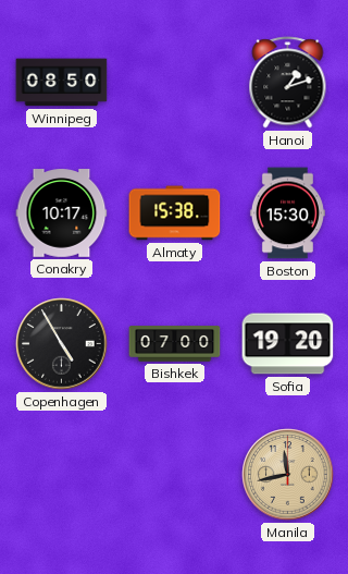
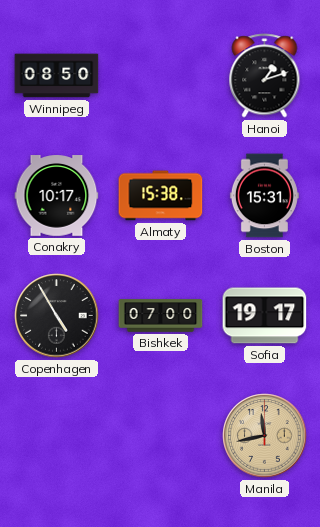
Boston: 15:30 -> 15:31 (264, 196)
Sofia: 19:20 -> 19:17 (265, 316)
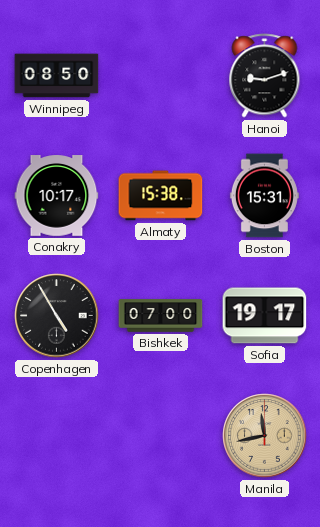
Hanoi: 1:12 -> 9:12 (265, 76)
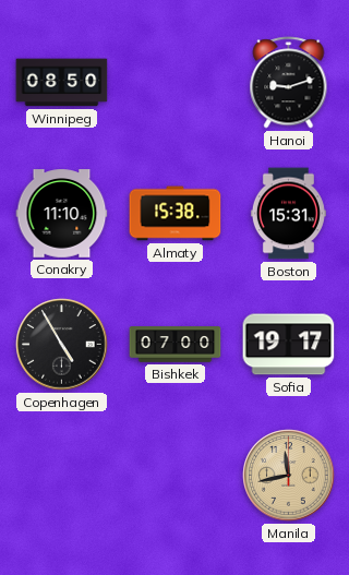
Conakry: 10:17 -> 11:10 (62, 214)
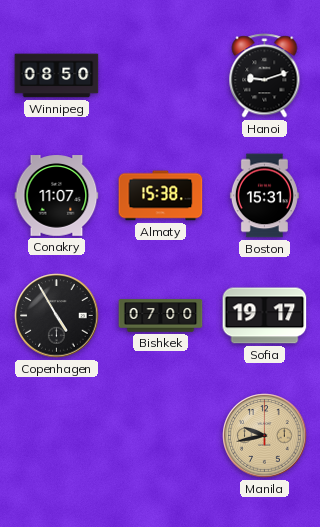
Conakry: 11:10 -> 11:07 (57, 196)
Manila: 11:43 -> 9:43 (265, 436)
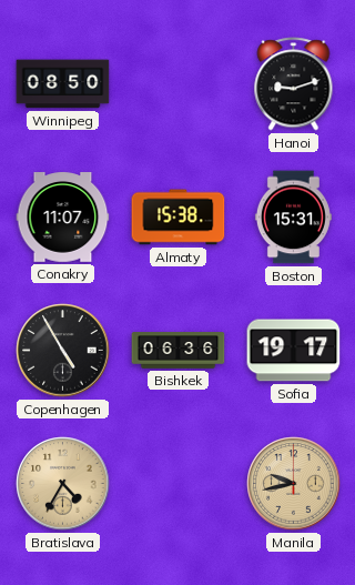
Bishkek: 07:00 -> 06:36 (179, 351)
Bratislava: none -> 4:35 (63, 484)
